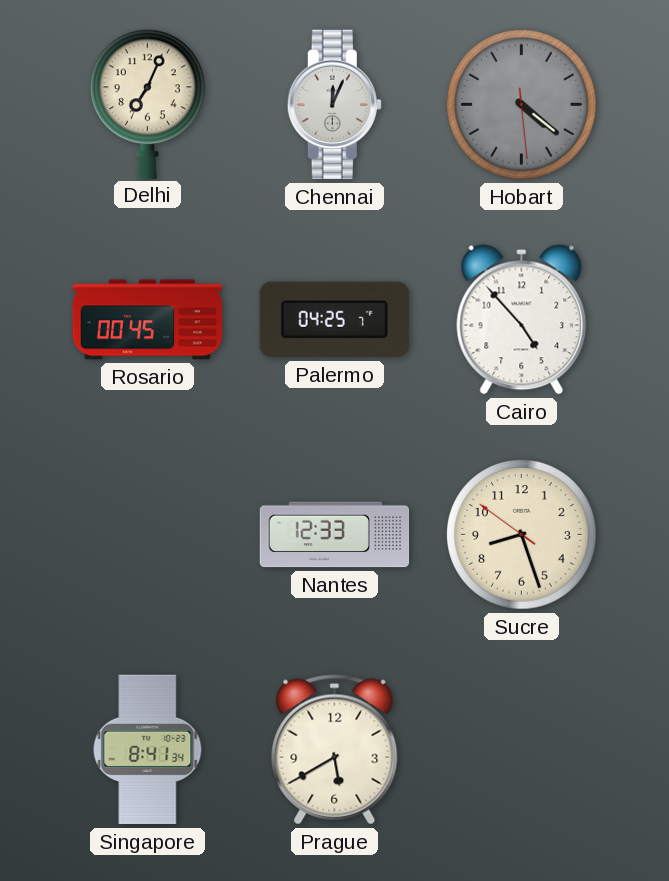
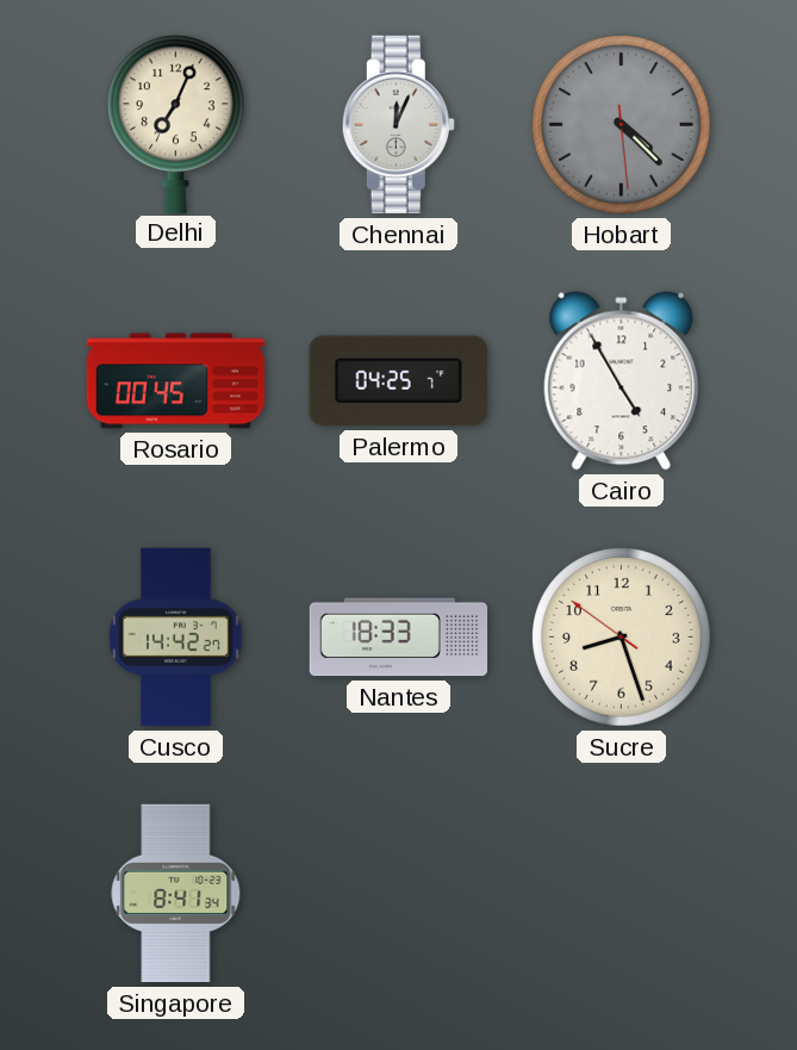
Hobart: 4:21 -> 4:22 (622, 125)
Cairo: 4:53 -> 4:55 (622, 381)
Cusco: none -> 14:42 (176, 638)
Nantes: 12:33 -> 18:33 (399, 638)
Prague: 5:40 -> none (335, 750)
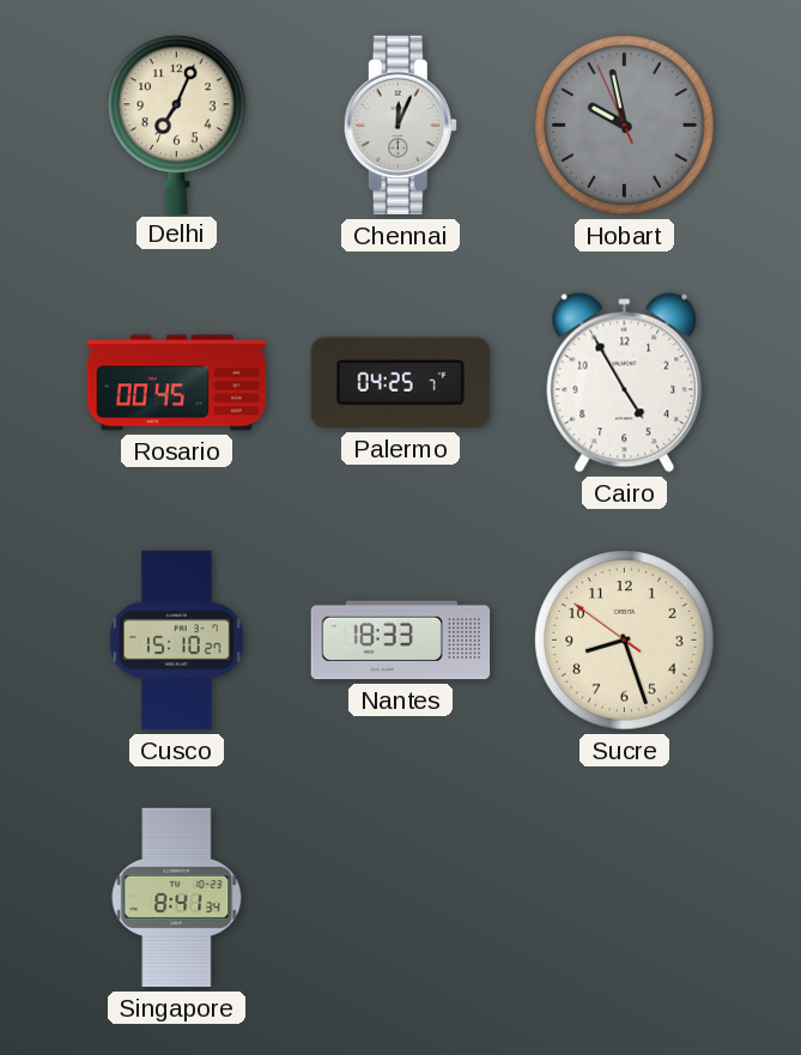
Hobart: 4:22 -> 9:57 (625, 126)
Cusco: 14:42 -> 15:10 (177, 641)
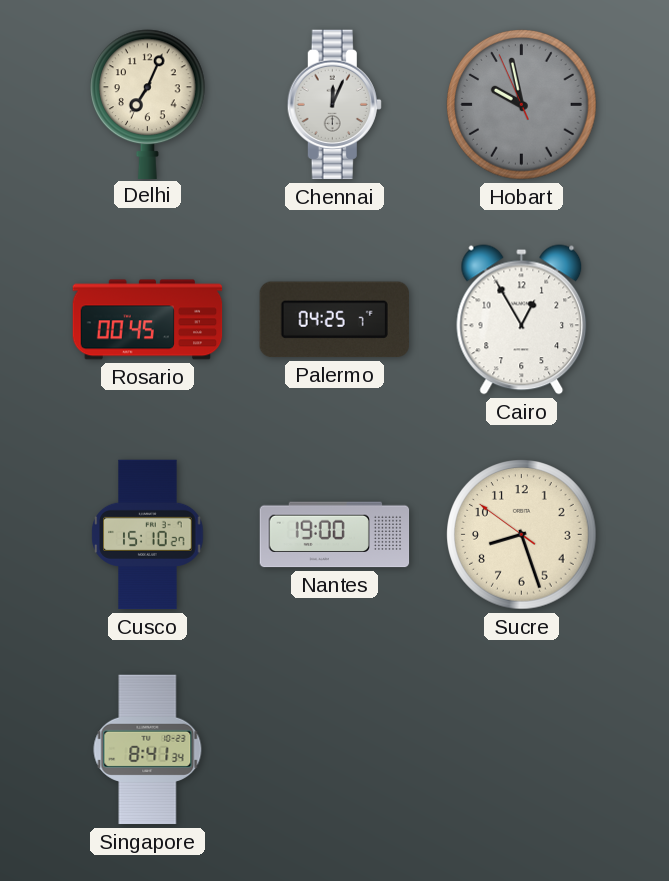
Cairo: 4:55 -> 12:55 (522, 320)
Nantes: 18:33 -> 19:00 (335, 535)
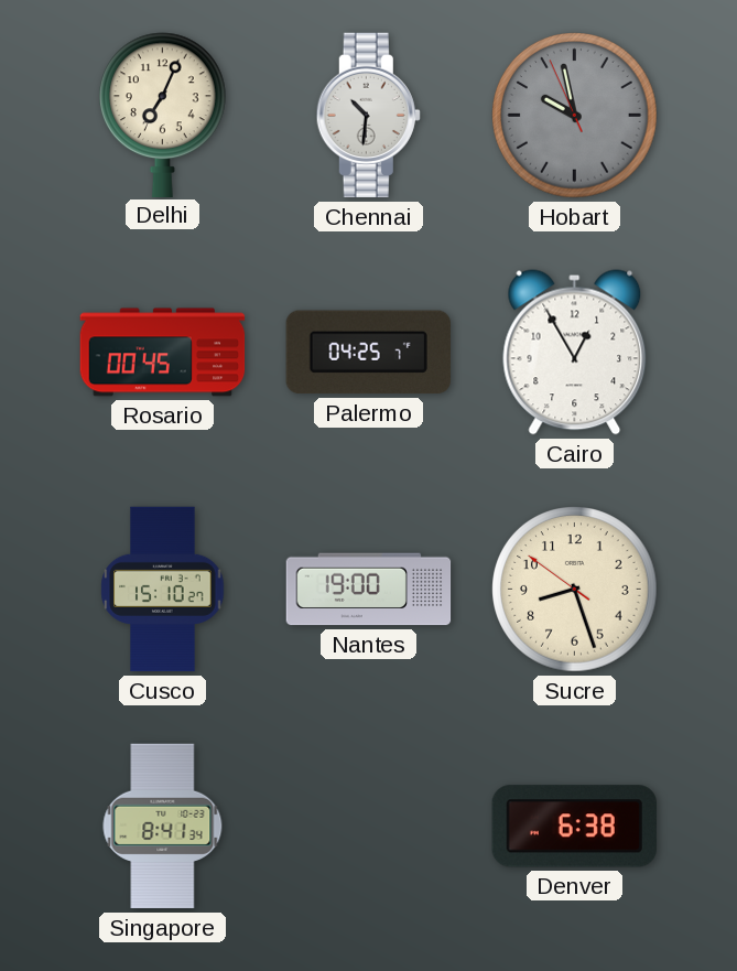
Chennai: 12:04 -> 10:31 (368, 116)
Denver: none -> 6:38 (574, 827)
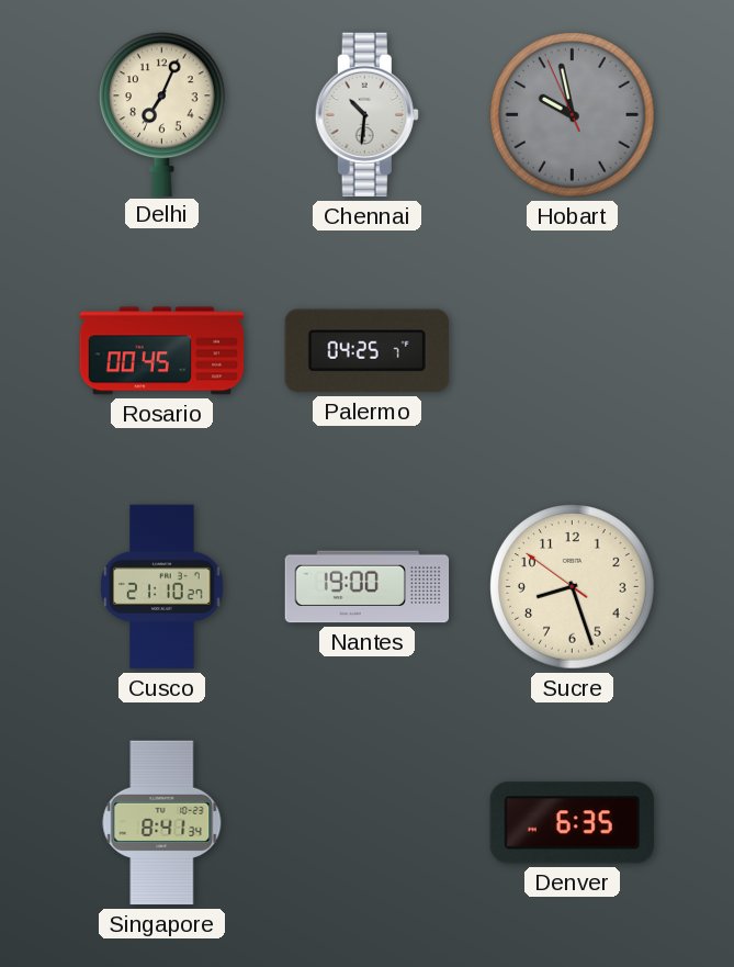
Cairo: 12:55 -> none (575, 353)
Cusco: 15:10 -> 21:10 (162, 587)
Denver: 6:38 -> 6:35 (572, 823)
